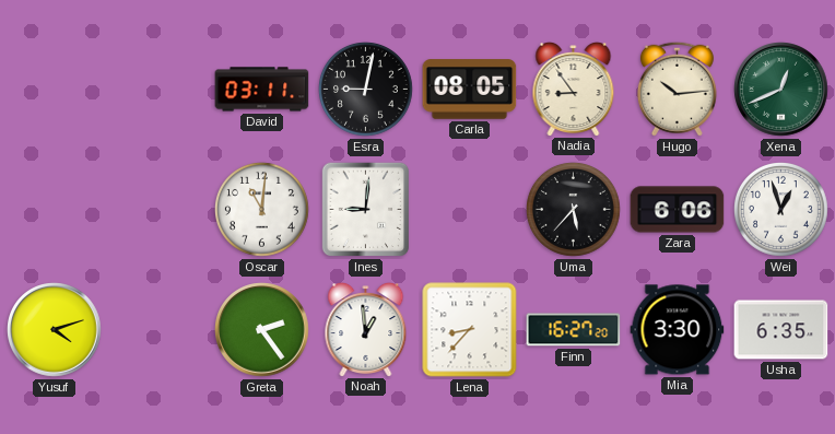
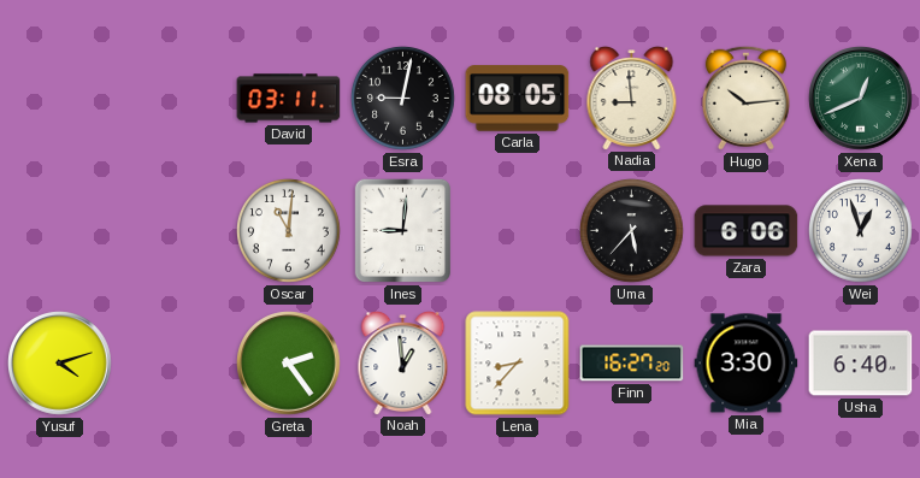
Nadia: 8:54 -> 8:59 (632, 99)
Usha: 6:35 -> 6:40 (861, 364)
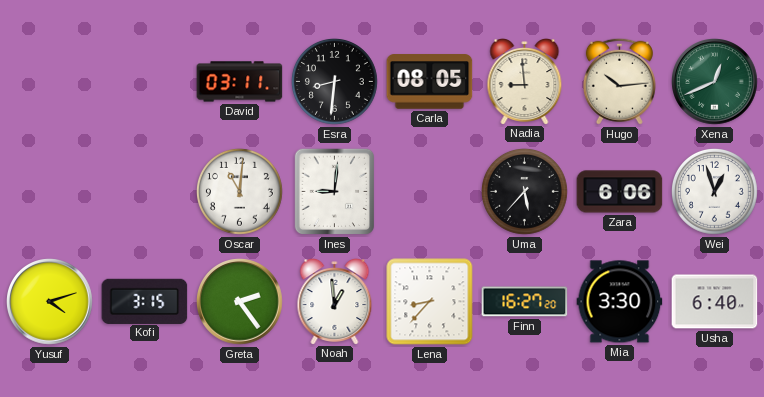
Esra: 9:02 -> 8:31 (335, 82)
Kofi: none -> 3:15 (145, 301)
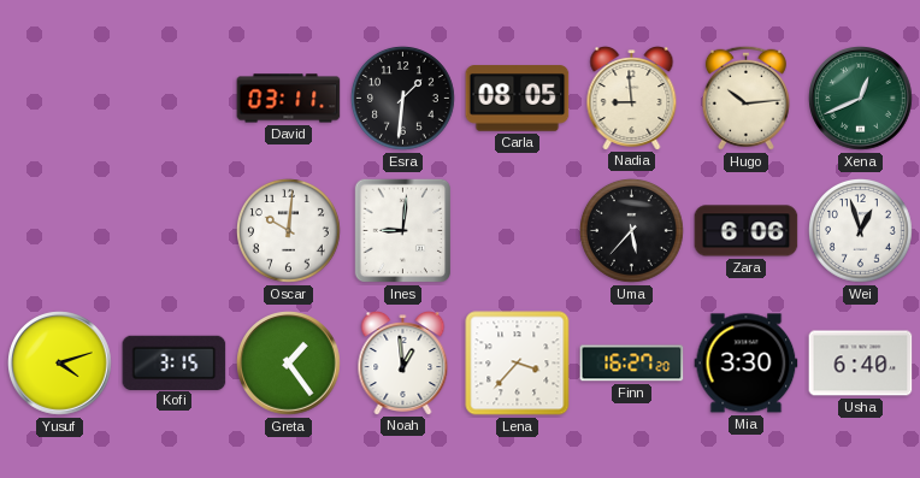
Esra: 8:31 -> 1:31 (403, 99)
Oscar: 11:01 -> 10:01 (289, 231)
Greta: 2:24 -> 1:24 (289, 364)
Lena: 8:37 -> 3:37 (518, 364)
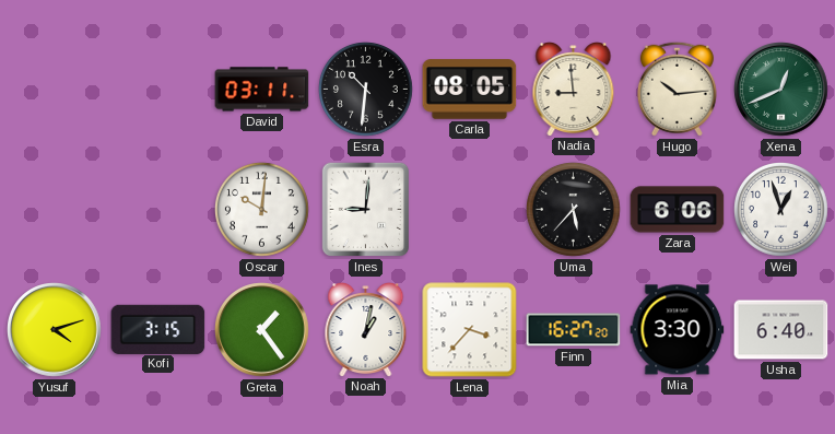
Esra: 1:31 -> 10:31 (366, 90)
Noah: 12:59 -> 1:02 (366, 330)
